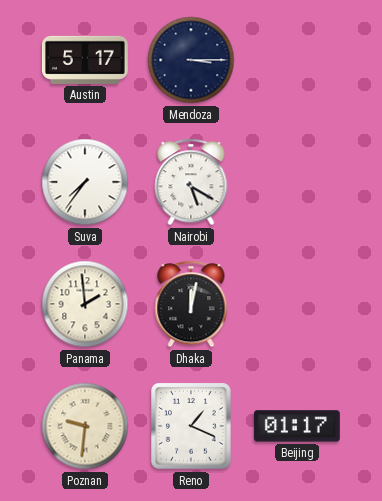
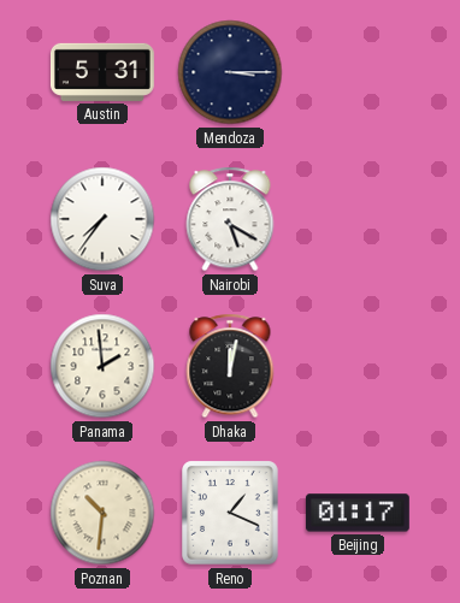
Austin: 5:17 -> 5:31 (102, 72)
Poznan: 9:31 -> 10:31 (102, 513)
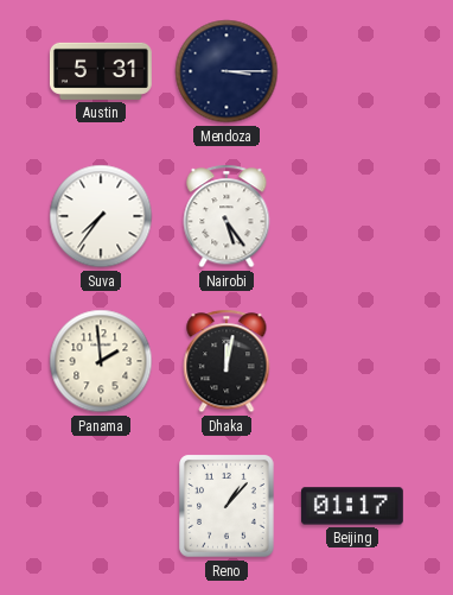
Nairobi: 5:20 -> 5:24 (226, 216)
Poznan: 10:31 -> none (102, 513)
Reno: 1:19 -> 1:07 (226, 506)
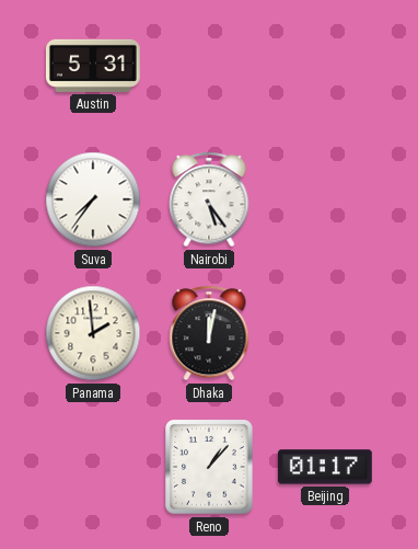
Mendoza: 3:15 -> none (226, 71)
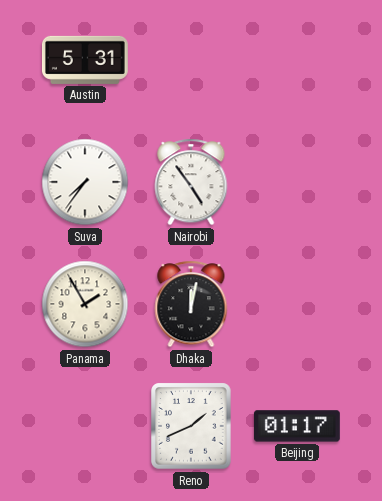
Nairobi: 5:24 -> 4:54 (191, 182)
Panama: 1:59 -> 1:55 (85, 304)
Reno: 1:07 -> 1:41 (191, 426)
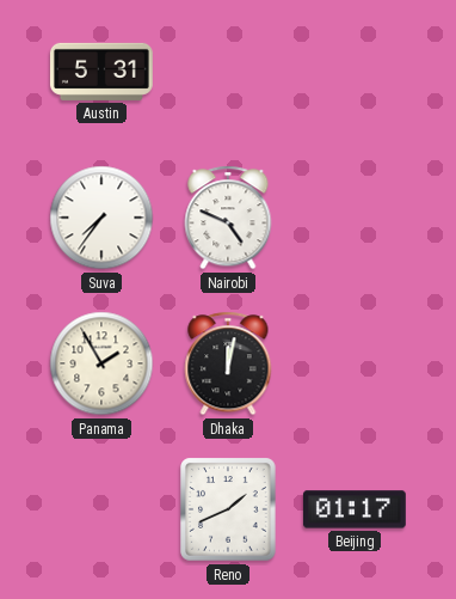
Nairobi: 4:54 -> 4:49 (228, 218)
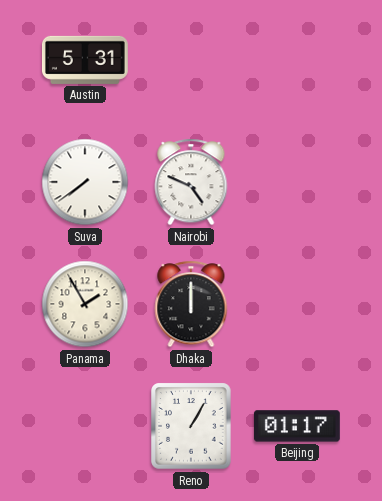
Suva: 7:36 -> 7:39 (85, 182)
Dhaka: 12:02 -> 12:00 (191, 304)
Reno: 1:41 -> 1:05 (191, 426)
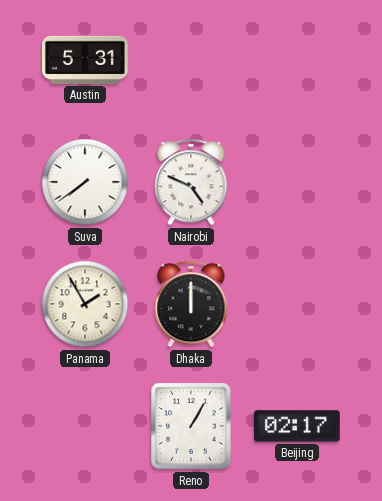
Beijing: 01:17 -> 02:17 (297, 426)
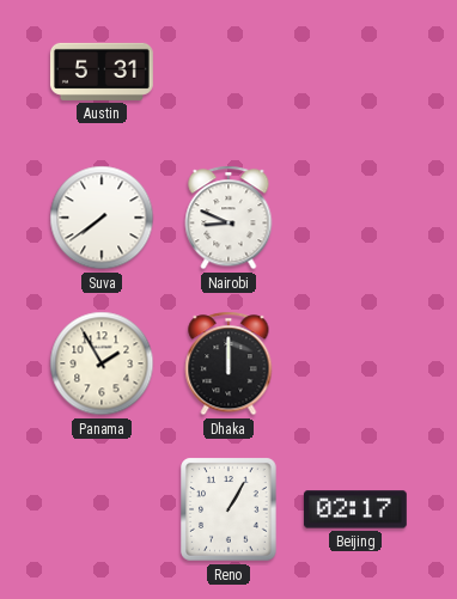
Nairobi: 4:49 -> 8:49 (228, 218)
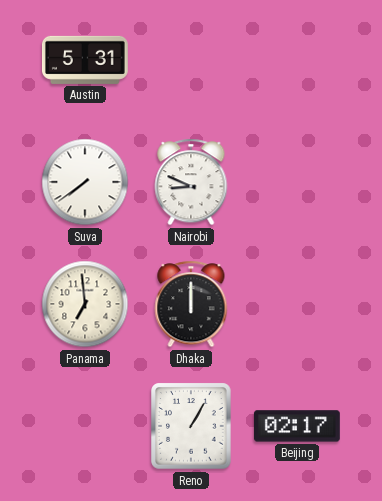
Panama: 1:55 -> 6:59 (85, 304)
